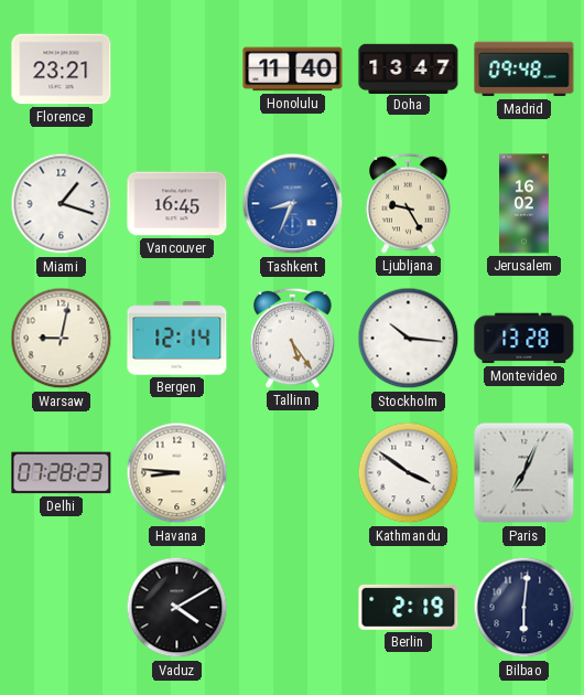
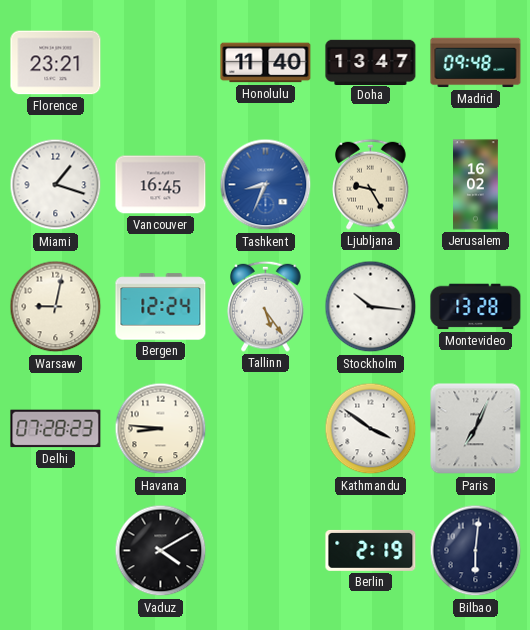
Bergen: 12:14 -> 12:24 (161, 307)
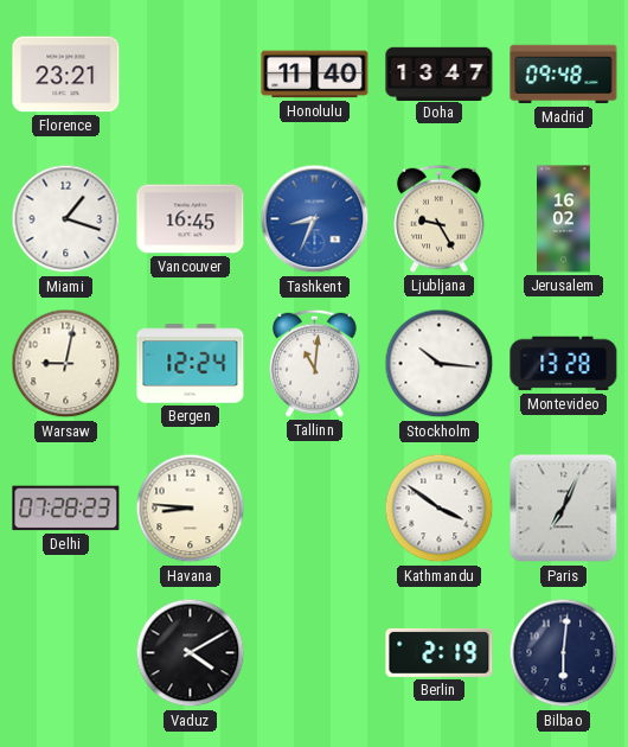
Tallinn: 5:24 -> 11:01 (315, 363)
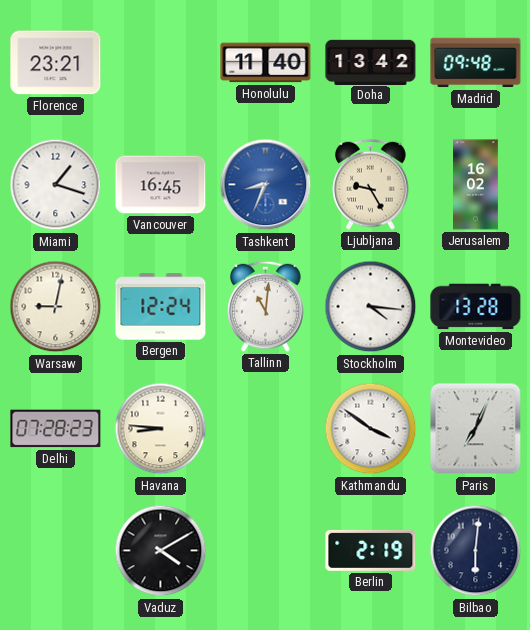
Doha: 13:47 -> 13:42 (371, 62)
Stockholm: 10:16 -> 4:16 (371, 307)
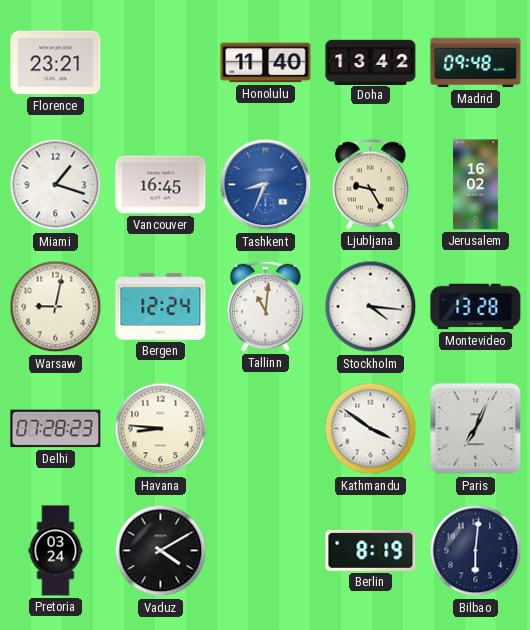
Pretoria: none -> 03:24 (56, 551)
Berlin: 2:19 -> 8:19 (371, 550)
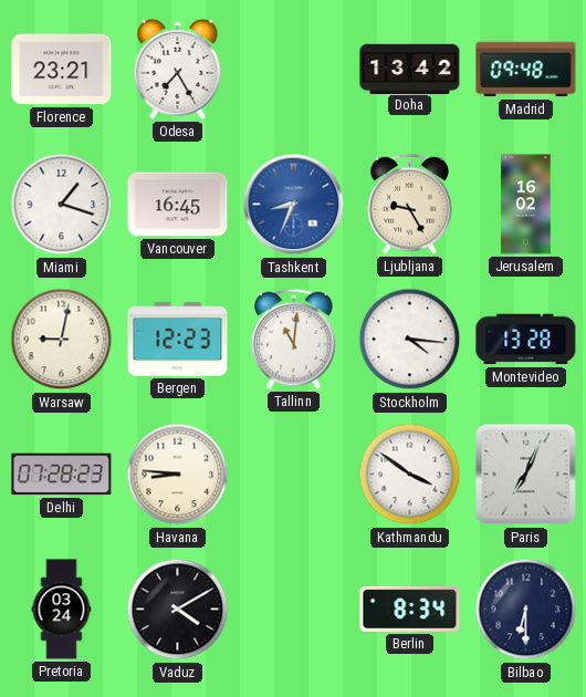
Odesa: none -> 7:25 (178, 69)
Honolulu: 11:40 -> none (266, 63)
Bergen: 12:24 -> 12:23 (178, 340)
Berlin: 8:19 -> 8:34 (410, 608)
Bilbao: 6:01 -> 6:30 (526, 610)
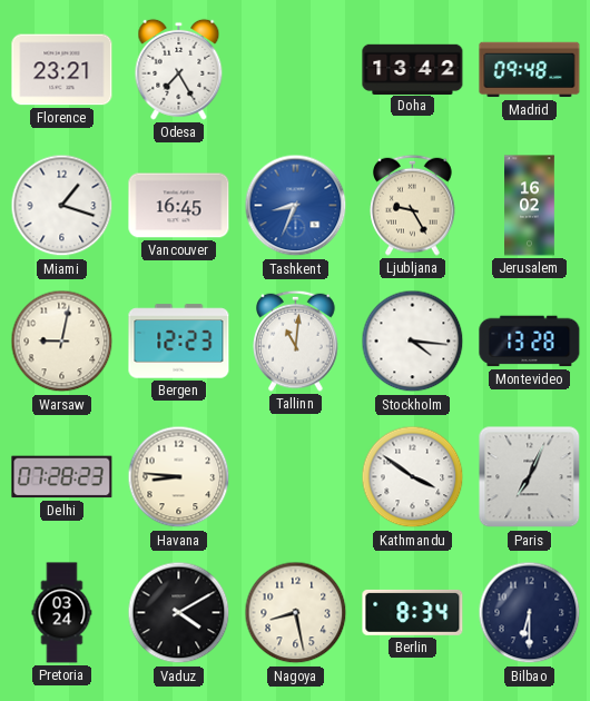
Nagoya: none -> 8:28 (296, 613)
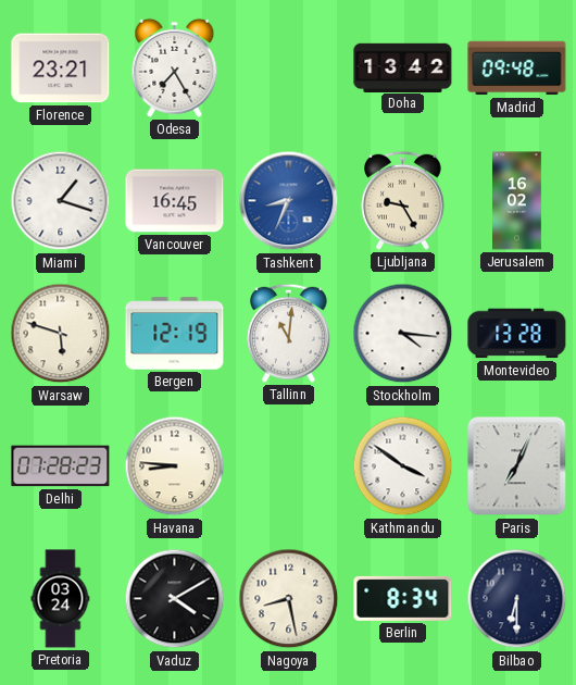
Warsaw: 9:02 -> 5:48 (61, 334)
Bergen: 12:23 -> 12:19 (175, 334)
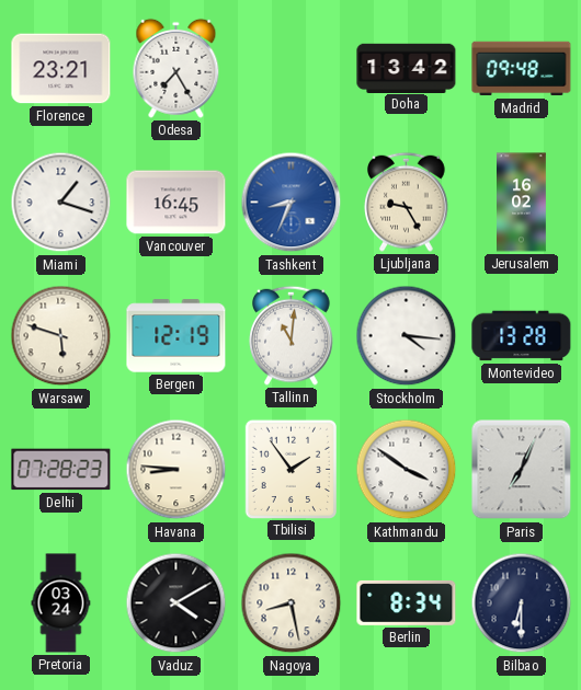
Tbilisi: none -> 1:54 (290, 469)
